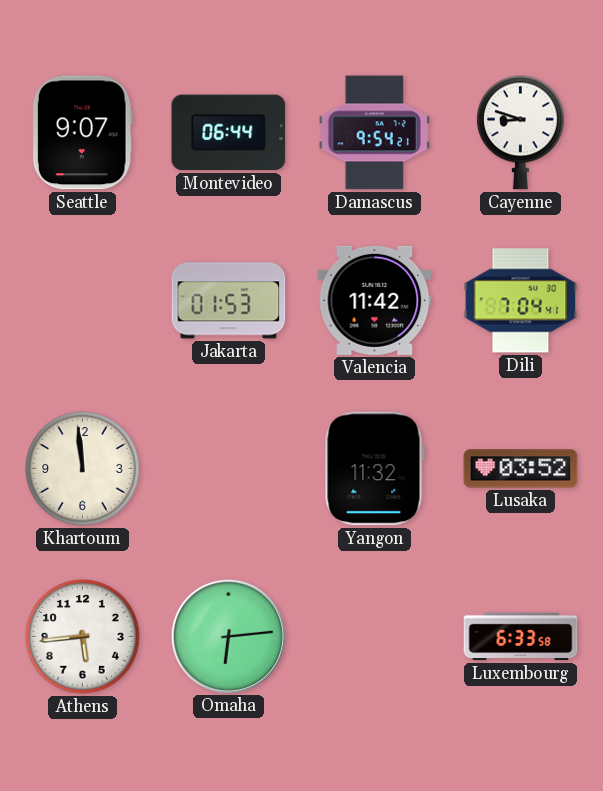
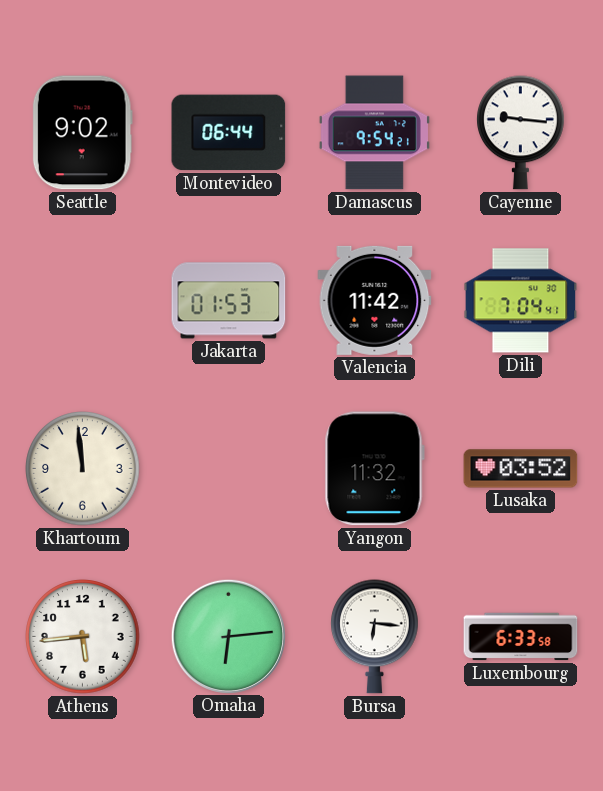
Seattle: 9:07 -> 9:02 (82, 133)
Cayenne: 8:48 -> 9:16 (521, 133)
Bursa: none -> 6:16 (375, 637)
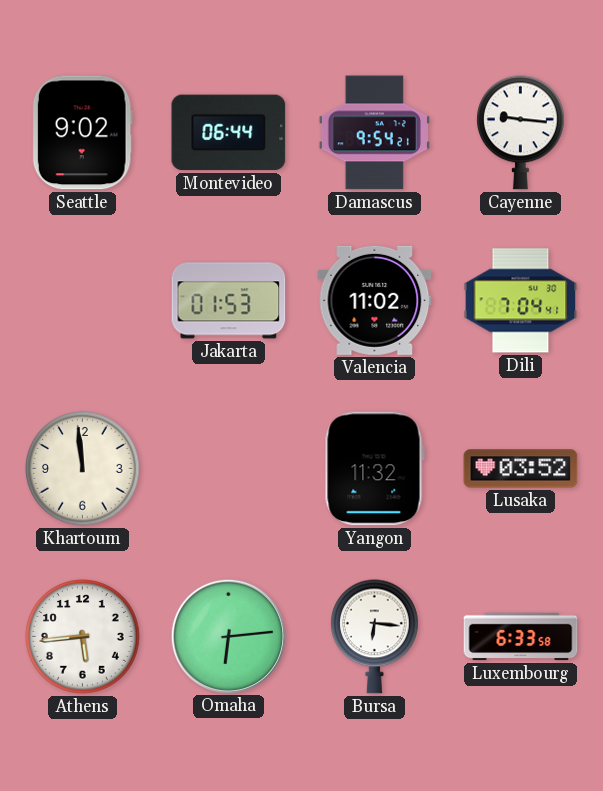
Valencia: 11:42 -> 11:02 (375, 300)
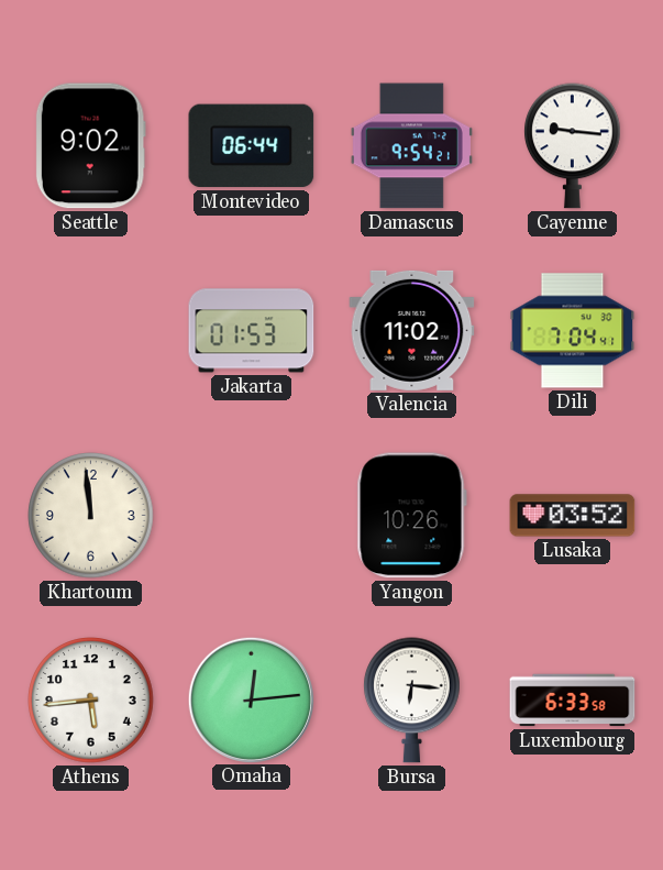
Yangon: 11:32 -> 10:26 (411, 516)
Omaha: 6:14 -> 12:14 (251, 700)
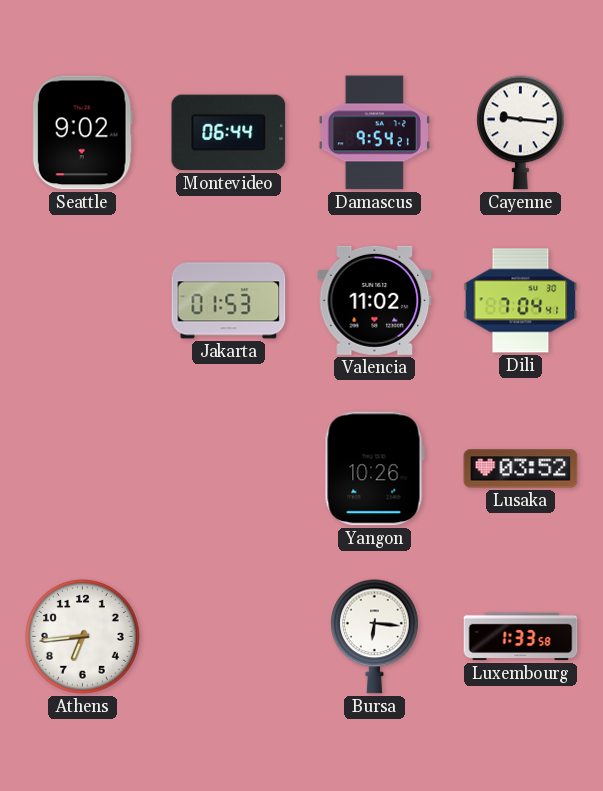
Khartoum: 11:59 -> none (91, 516)
Athens: 5:44 -> 6:44 (83, 637)
Omaha: 12:14 -> none (251, 700)
Luxembourg: 6:33 -> 1:33 (521, 637)
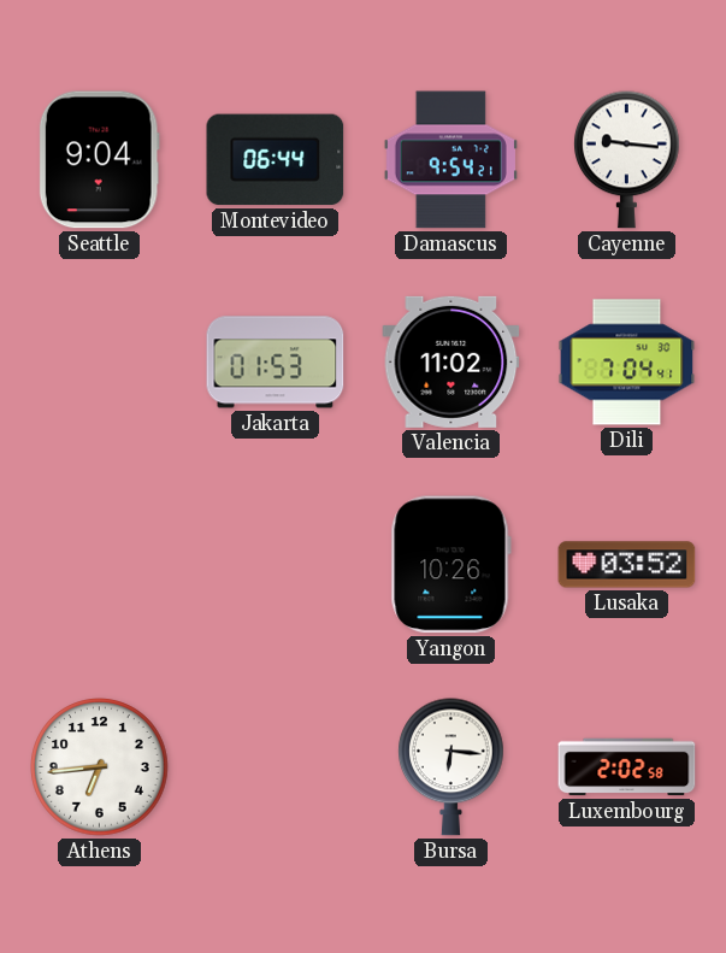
Seattle: 9:02 -> 9:04 (99, 160)
Luxembourg: 1:33 -> 2:02 (627, 767)
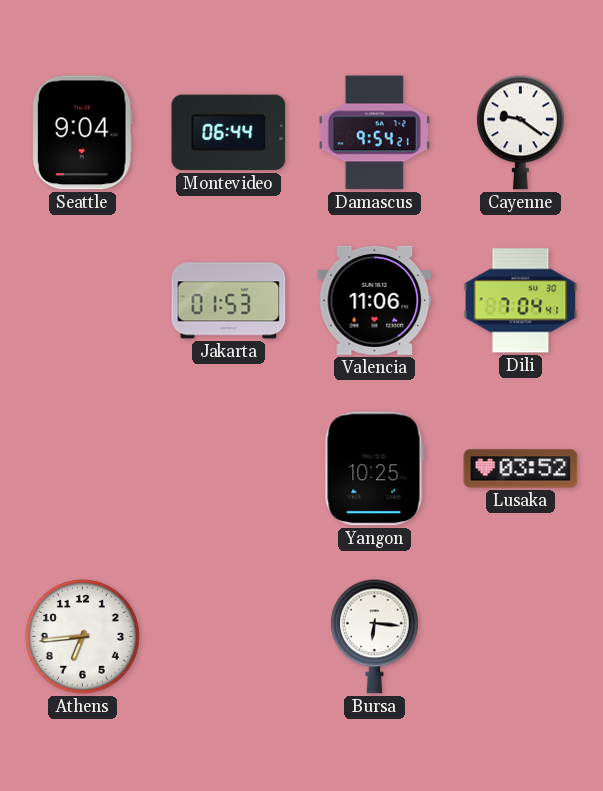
Cayenne: 9:16 -> 9:21 (521, 133)
Valencia: 11:02 -> 11:06 (375, 300)
Yangon: 10:26 -> 10:25 (374, 469)
Luxembourg: 2:02 -> none (627, 767)
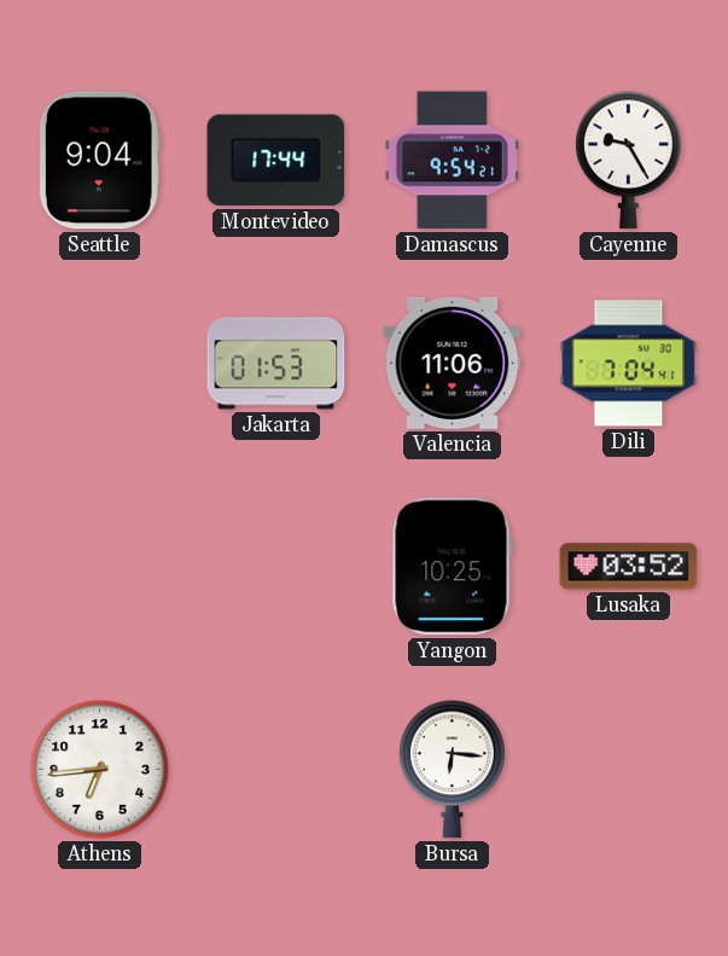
Montevideo: 06:44 -> 17:44 (276, 161)
Cayenne: 9:21 -> 9:25 (629, 161)
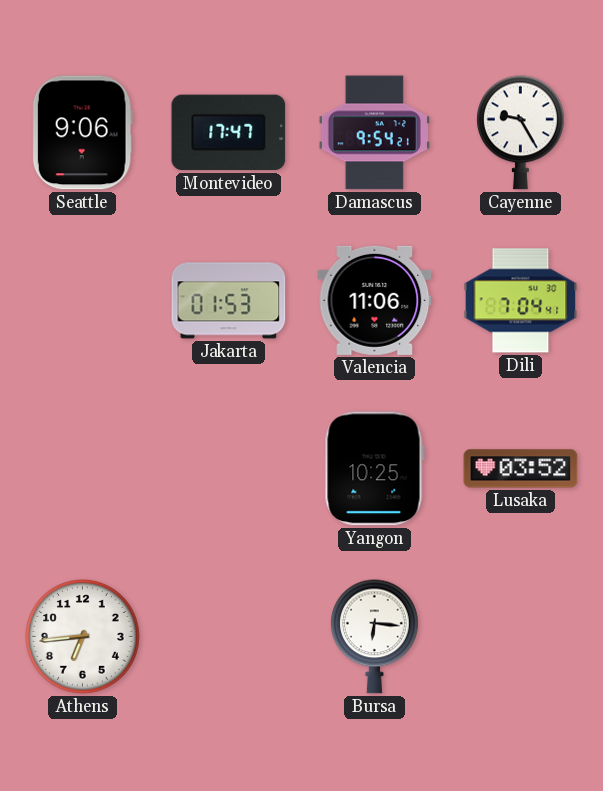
Seattle: 9:04 -> 9:06 (82, 133)
Montevideo: 17:44 -> 17:47 (229, 133)
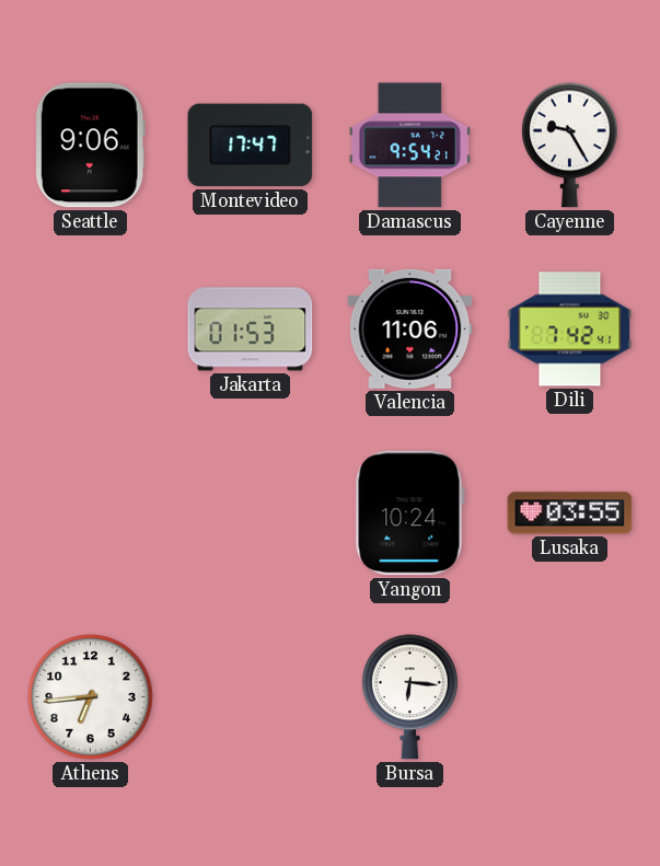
Dili: 7:04 -> 7:42 (570, 330)
Yangon: 10:25 -> 10:24 (409, 513)
Lusaka: 03:52 -> 03:55 (570, 513)
